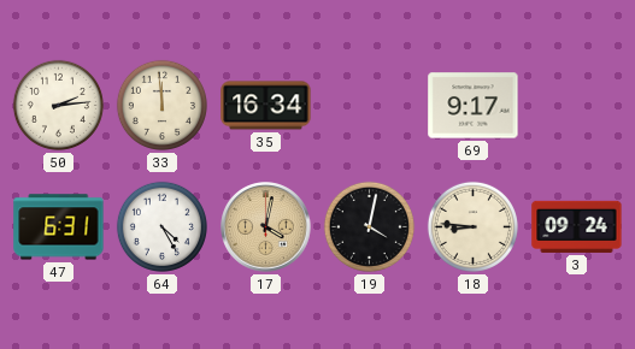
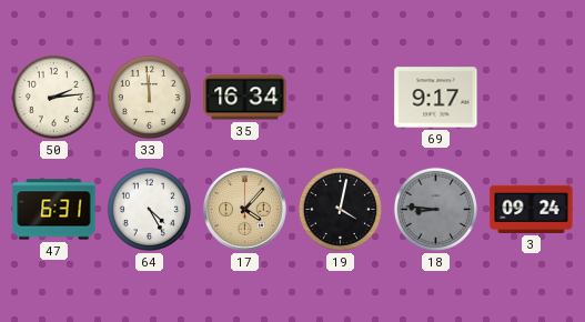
17: 4:02 -> 4:07 (245, 210)
18 dial: cream -> grey (435, 209)
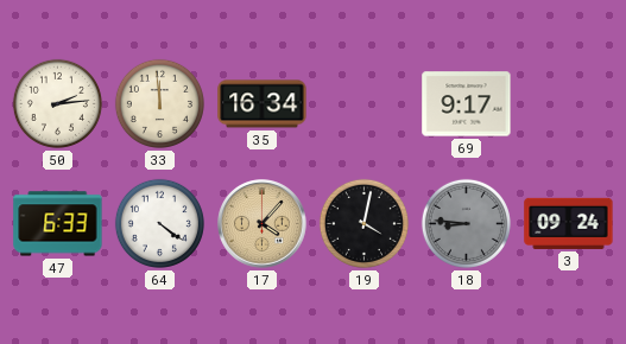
47: 6:31 -> 6:33 (58, 224)
64: 4:25 -> 4:21 (159, 223)
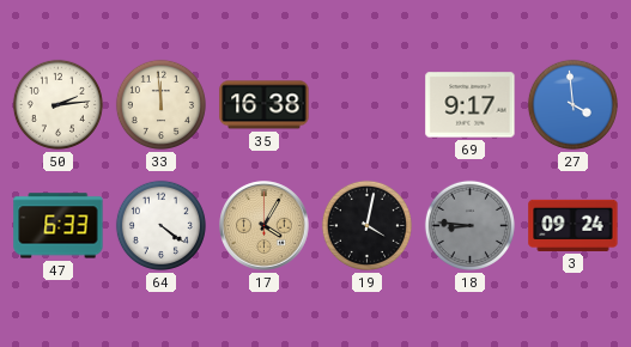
35: 16:34 -> 16:38 (265, 105)
27: none -> 3:59 (572, 104)
17: 4:07 -> 4:05 (265, 226)
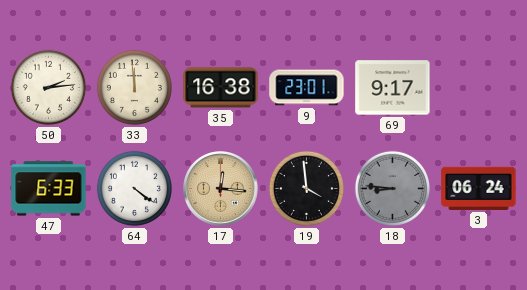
9: none -> 23:01 (307, 88)
27: 3:59 -> none (572, 104)
17: 4:05 -> 12:16 (221, 189)
19: 4:02 -> 3:59 (306, 188)
3: 09:24 -> 06:24 (479, 188)
